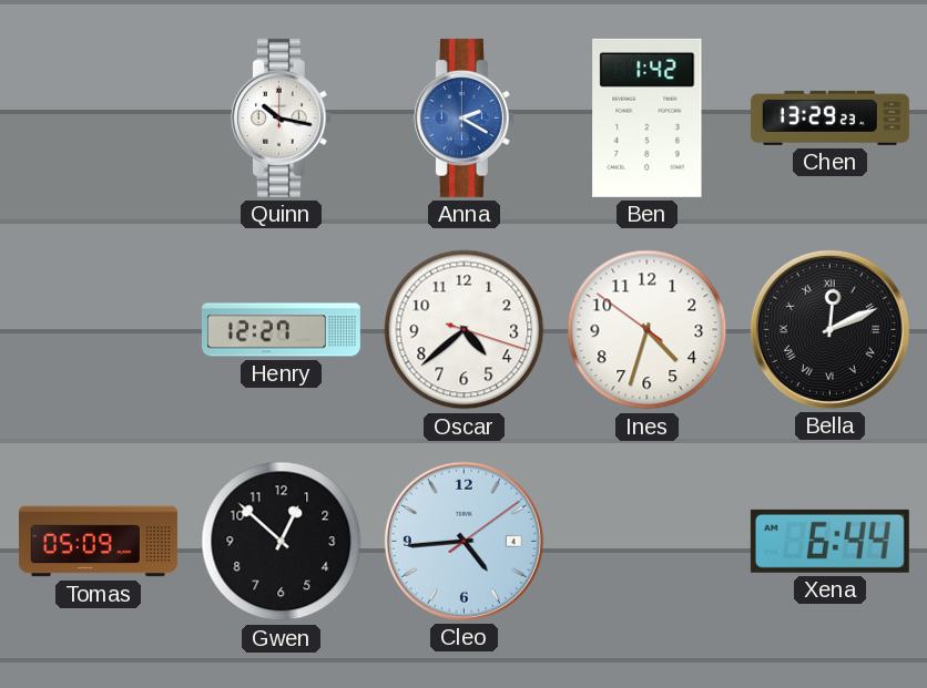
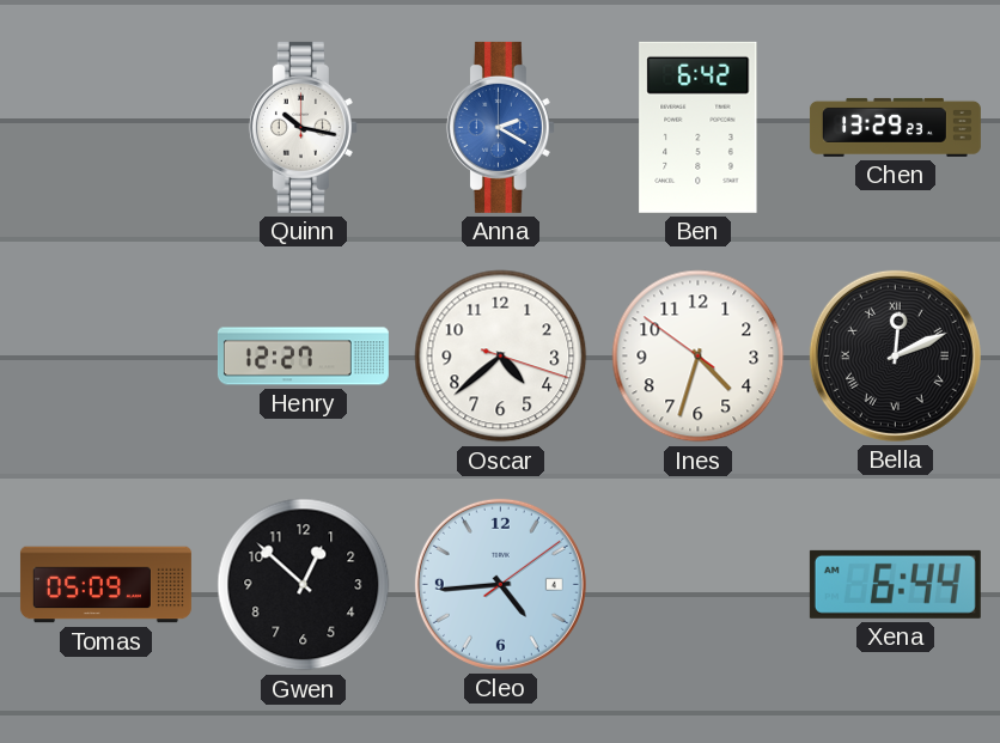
Ben: 1:42 -> 6:42 (699, 127)
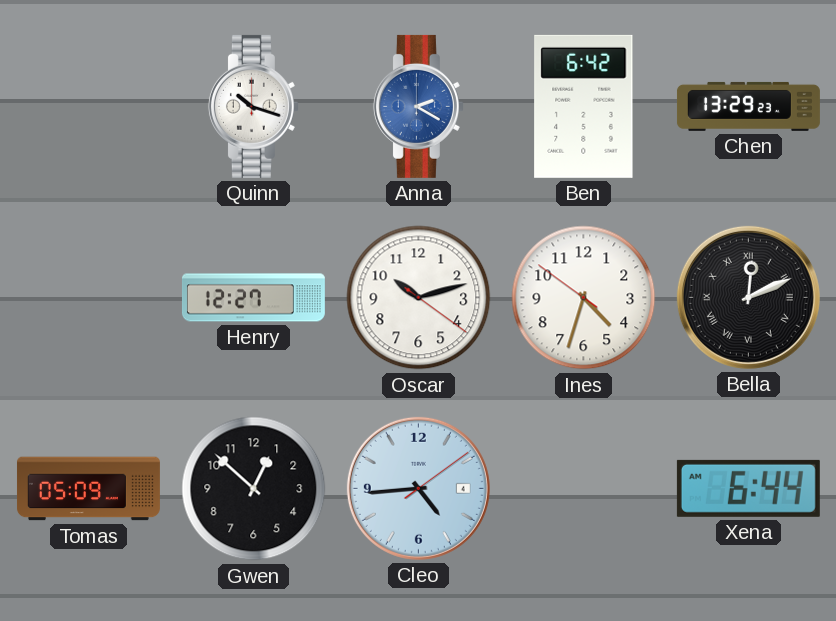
Quinn: 10:17 -> 10:18 (253, 106)
Oscar: 4:38 -> 10:12 (419, 298)
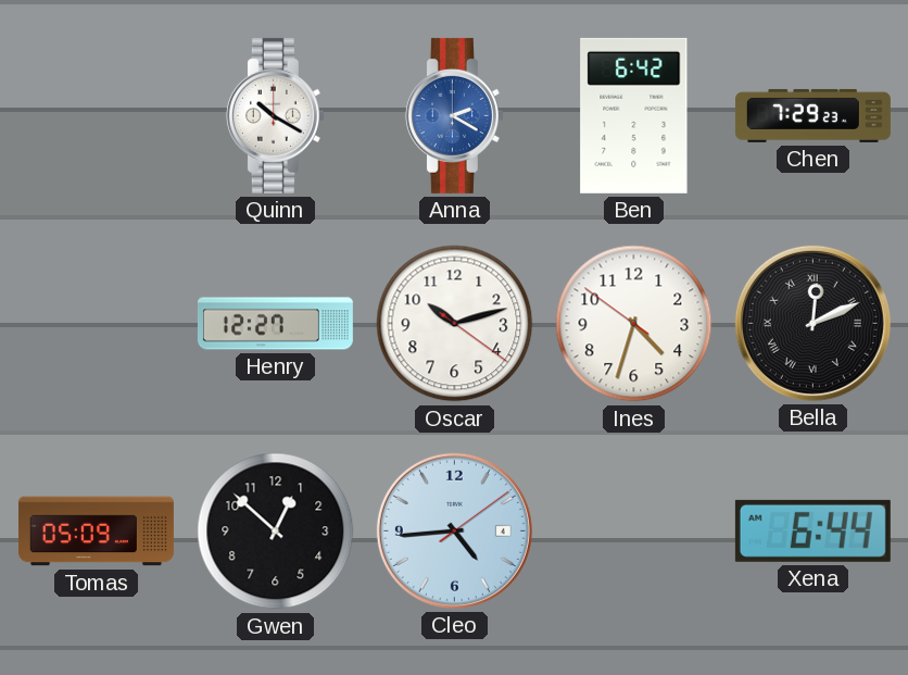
Quinn: 10:18 -> 10:20 (275, 115)
Chen: 13:29 -> 7:29 (812, 115)
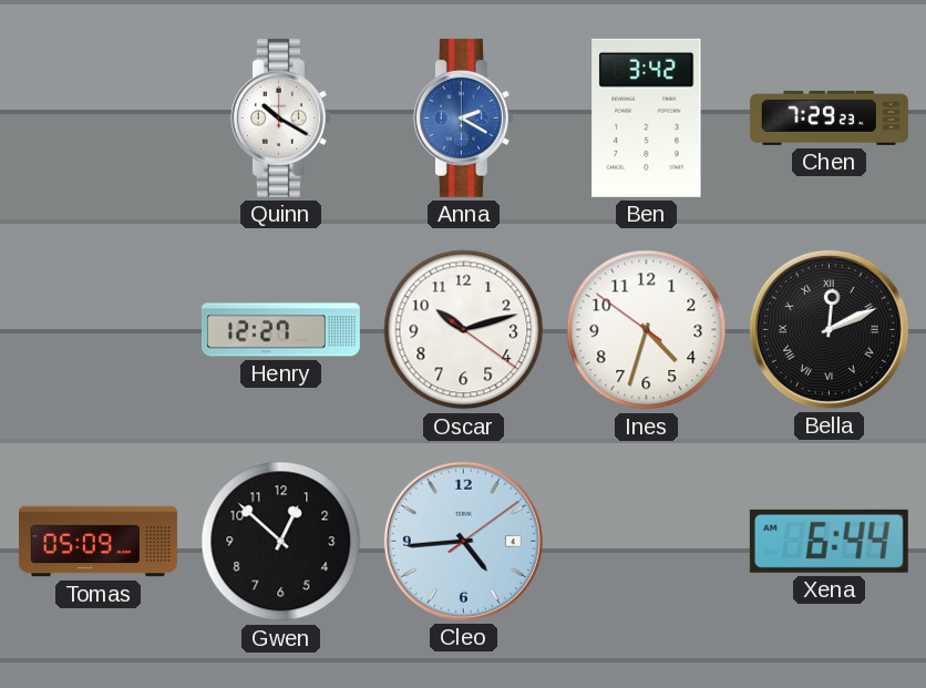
Ben: 6:42 -> 3:42 (647, 117)
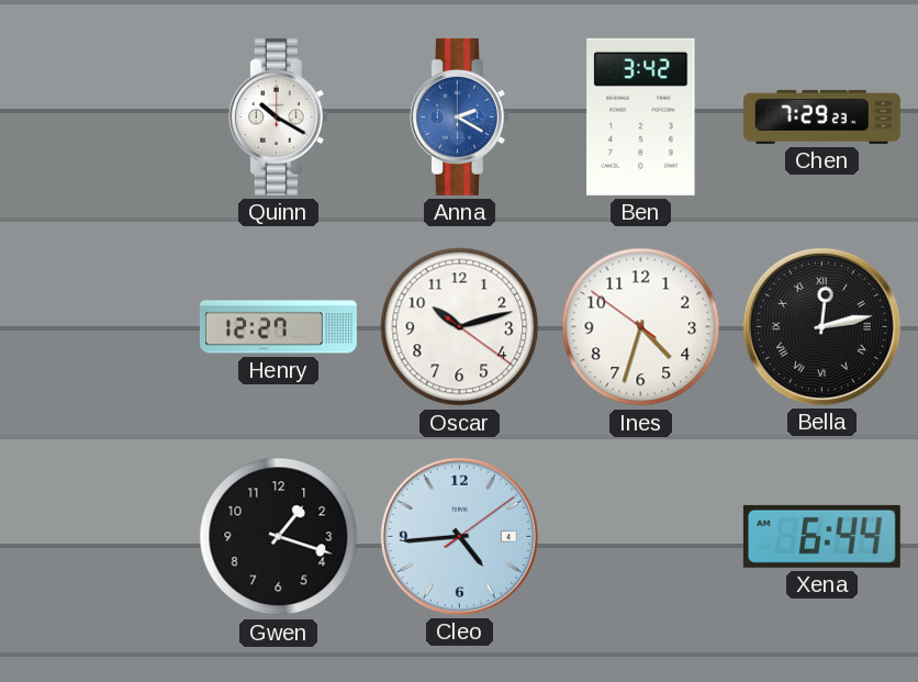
Bella: 12:11 -> 12:13 (821, 326)
Tomas: 05:09 -> none (97, 542)
Gwen: 12:52 -> 1:18 (279, 537)
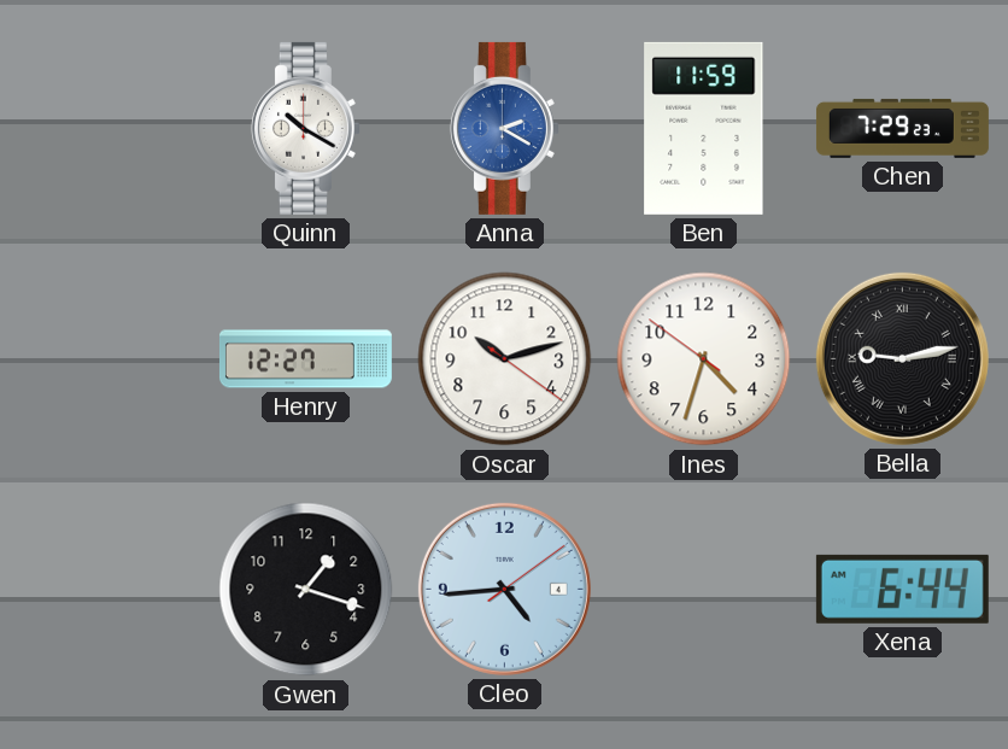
Ben: 3:42 -> 11:59 (704, 128)
Bella: 12:13 -> 9:13 (902, 358)
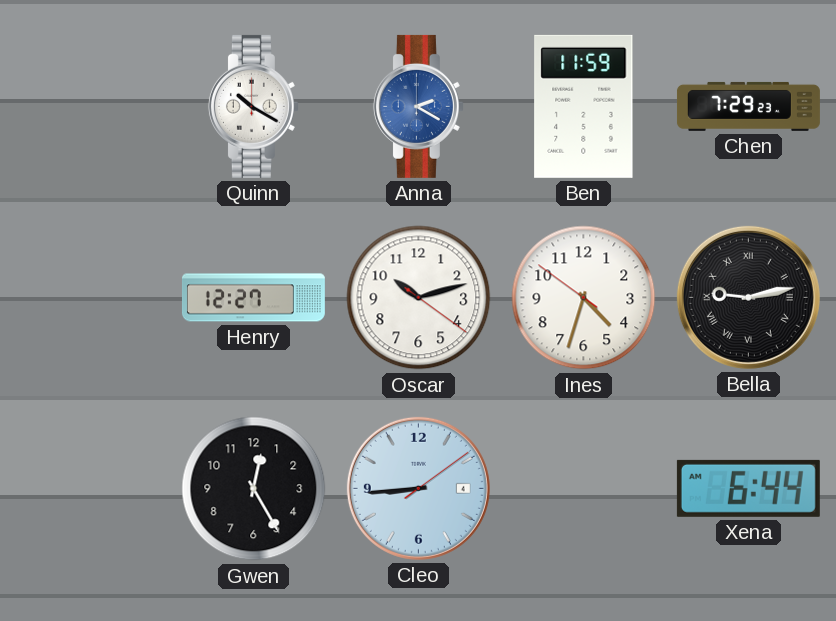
Gwen: 1:18 -> 12:25 (254, 489)
Cleo: 4:44 -> 8:44 (418, 488)
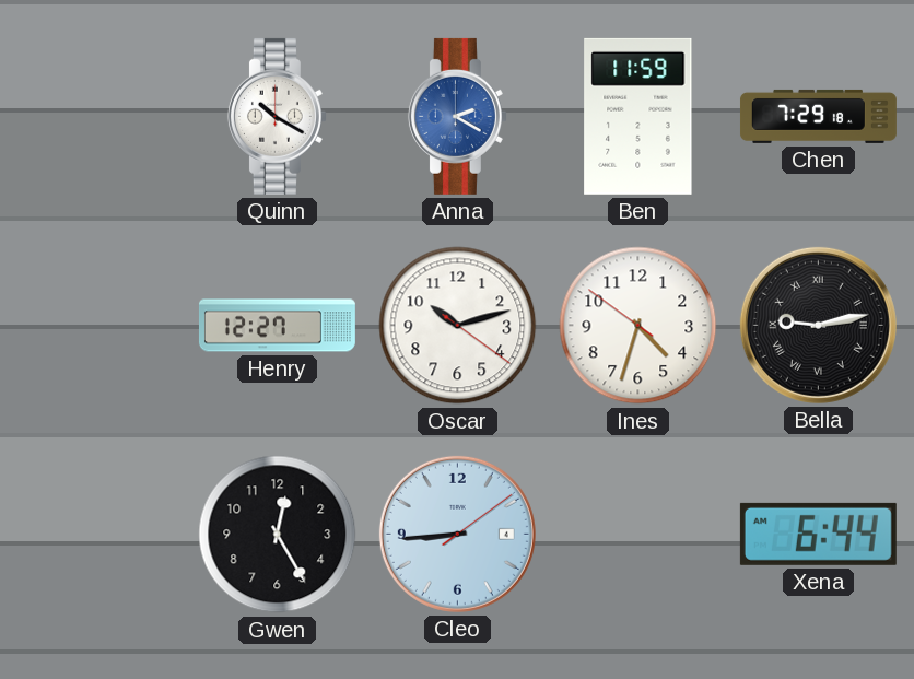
Chen: 7:29:23 -> 7:29:18 (818, 116)
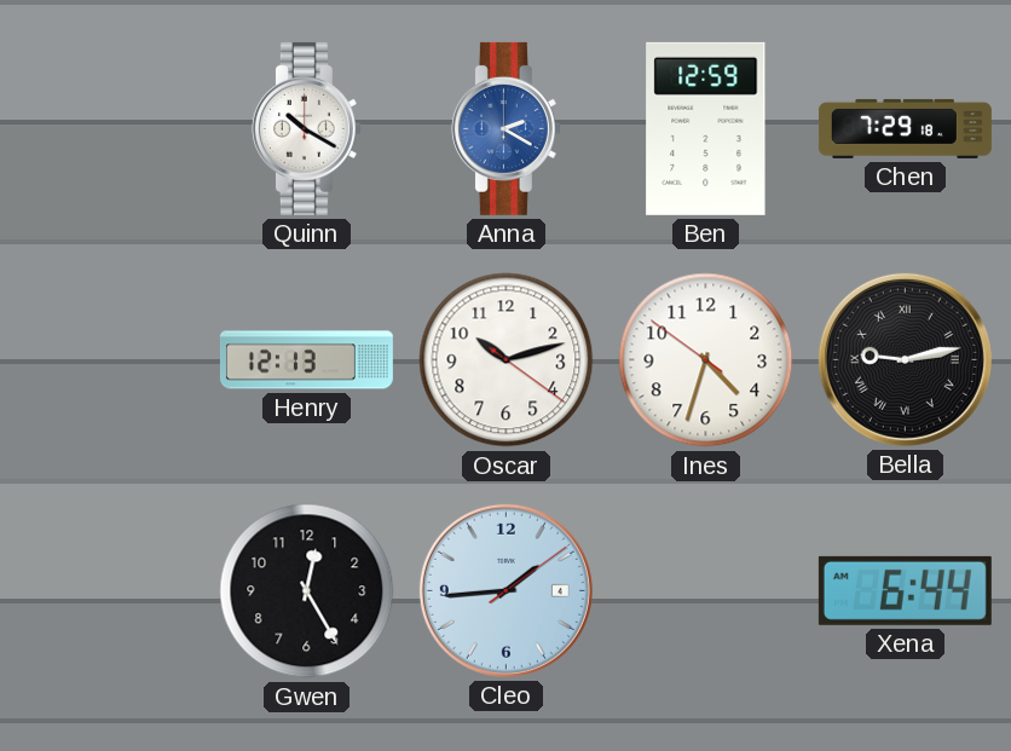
Ben: 11:59 -> 12:59 (706, 128)
Henry: 12:27 -> 12:13 (306, 360)
Cleo: 8:44 -> 1:44 (505, 590)
